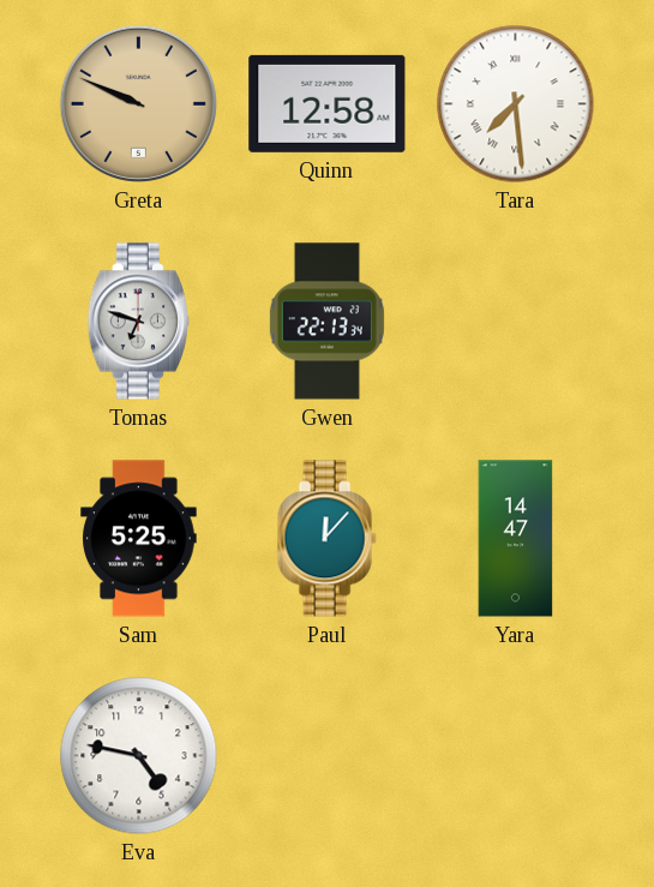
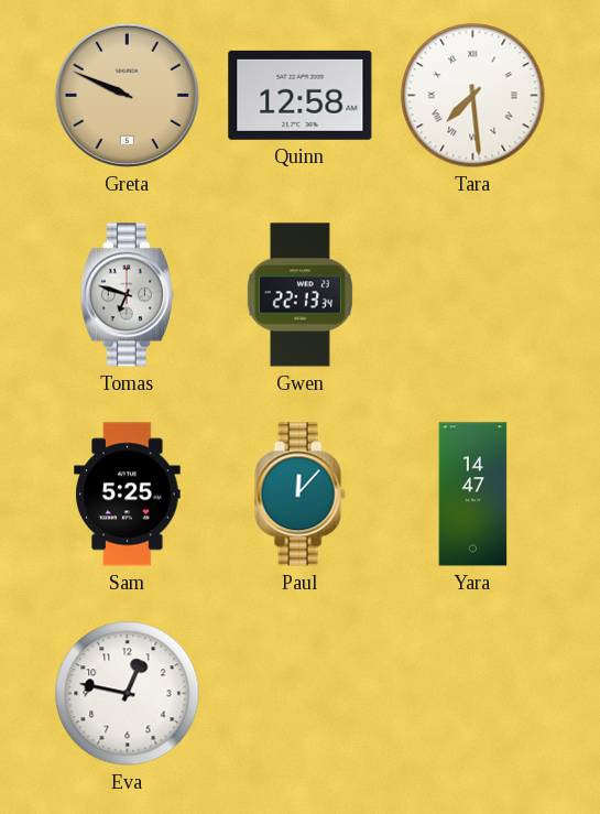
Eva: 4:47 -> 12:47 (128, 694)
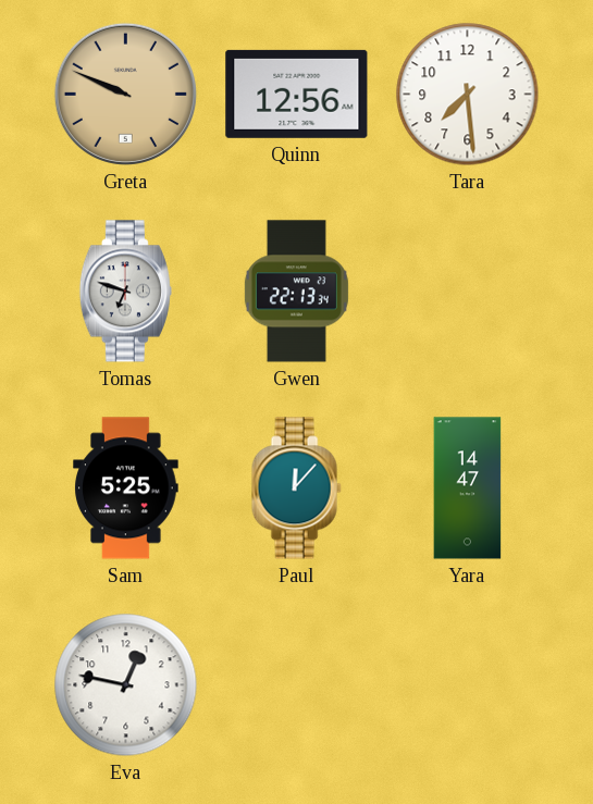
Quinn: 12:58 -> 12:56 (297, 94)
Tara numerals: Roman -> Arabic (468, 95)
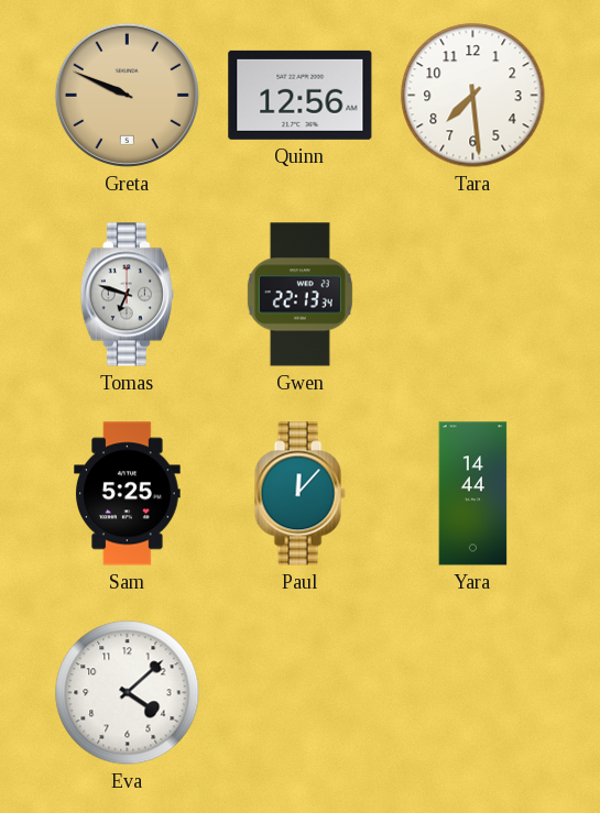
Yara: 14:47 -> 14:44 (473, 494)
Eva: 12:47 -> 4:08 (128, 693)
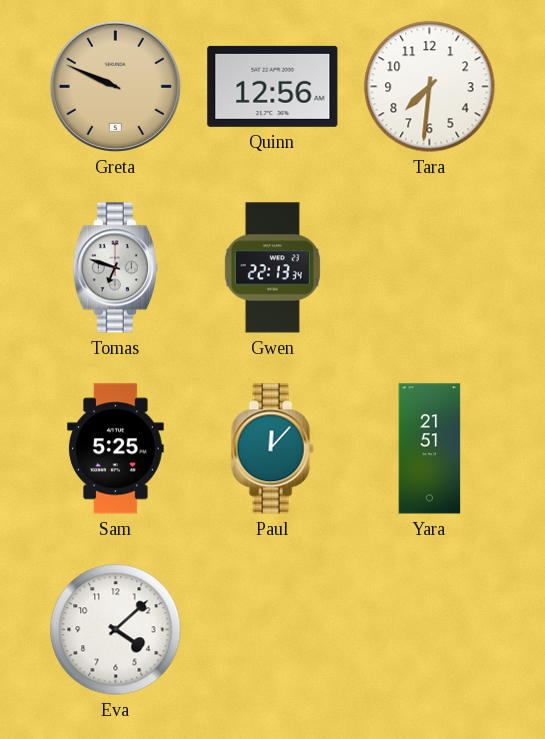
Tara: 7:29 -> 7:31 (430, 87)
Yara: 14:44 -> 21:51 (430, 449)
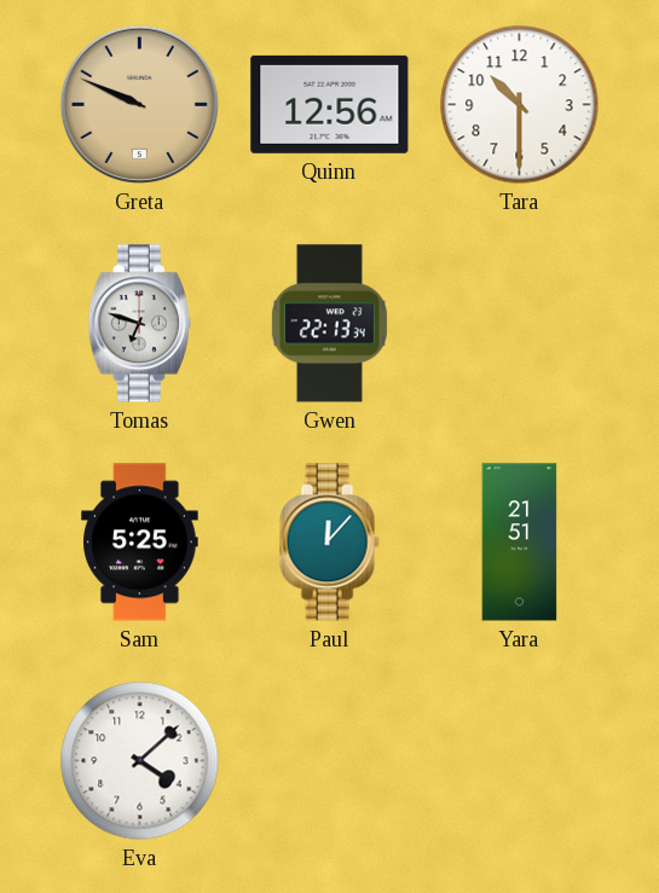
Tara: 7:31 -> 10:30 (520, 105)
